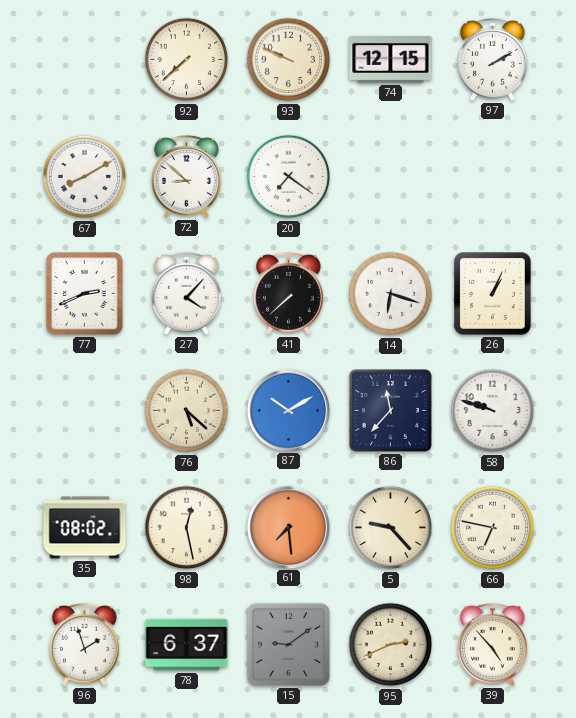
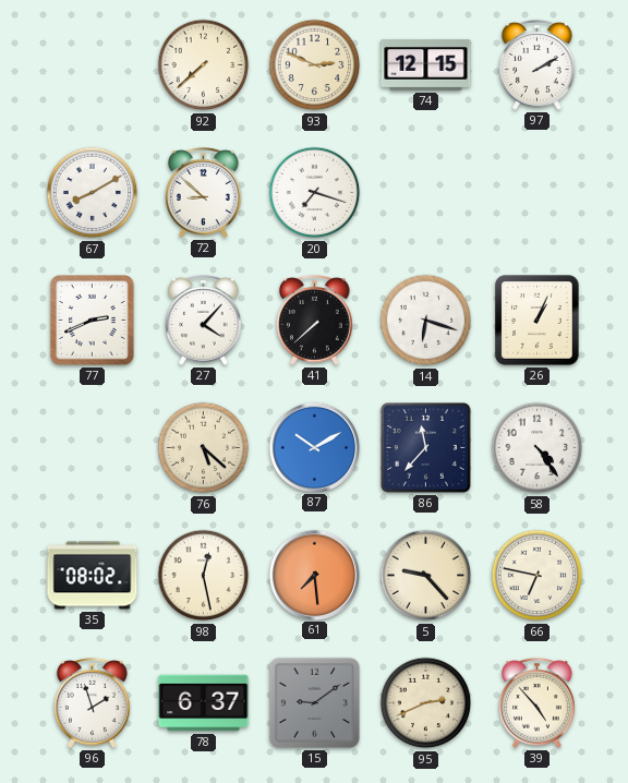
93: 9:49 -> 2:49 (315, 65)
20: 7:21 -> 7:18 (315, 193)
58: 9:48 -> 4:24 (538, 448)
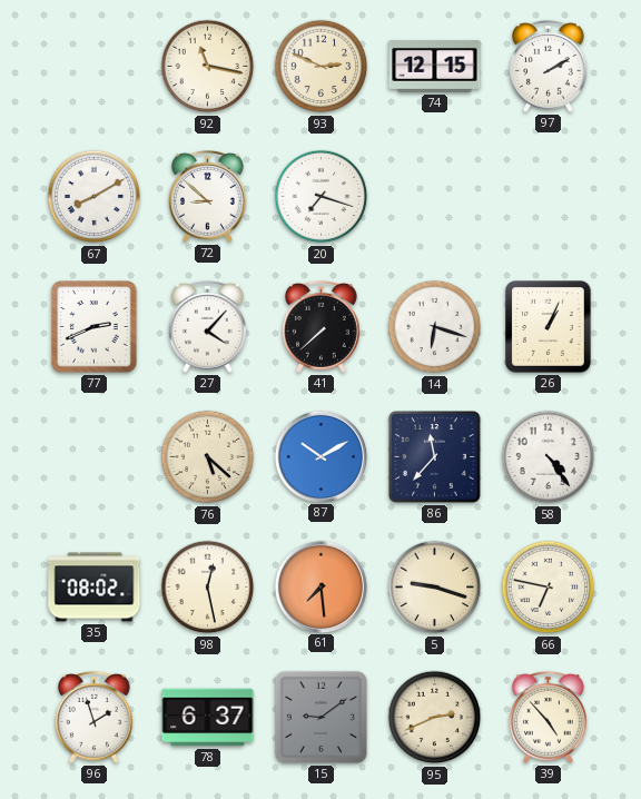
92: 7:38 -> 11:17 (208, 67)
5: 9:23 -> 9:18 (435, 588)
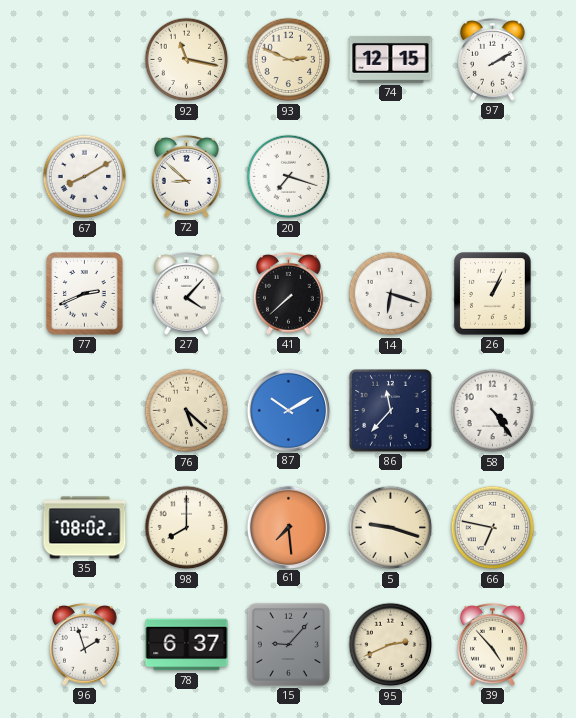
98: 12:28 -> 8:00 (187, 528)
15: 9:09 -> 9:07 (288, 644)
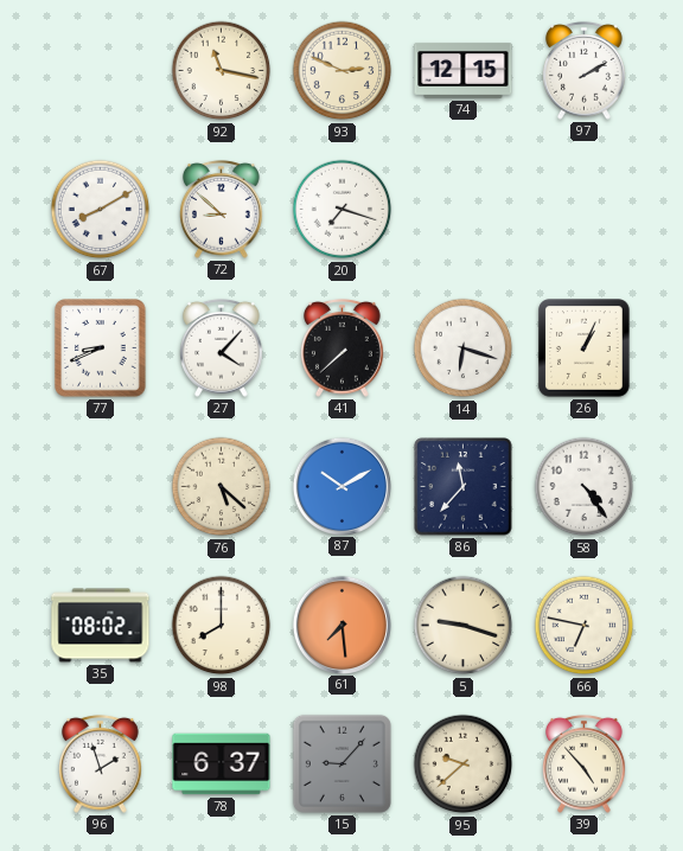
77: 2:41 -> 8:41 (101, 348)
95: 2:41 -> 9:38 (464, 764)
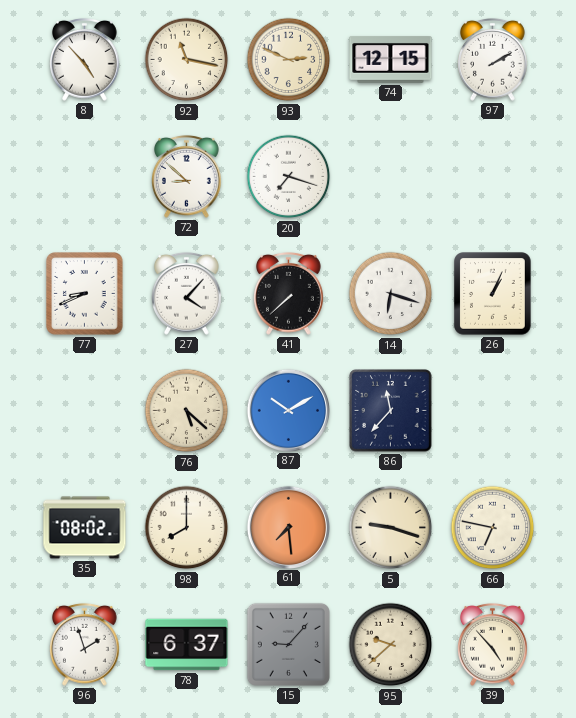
8: none -> 4:53 (85, 59)
67: 8:10 -> none (101, 210)
58: 4:24 -> none (585, 487)
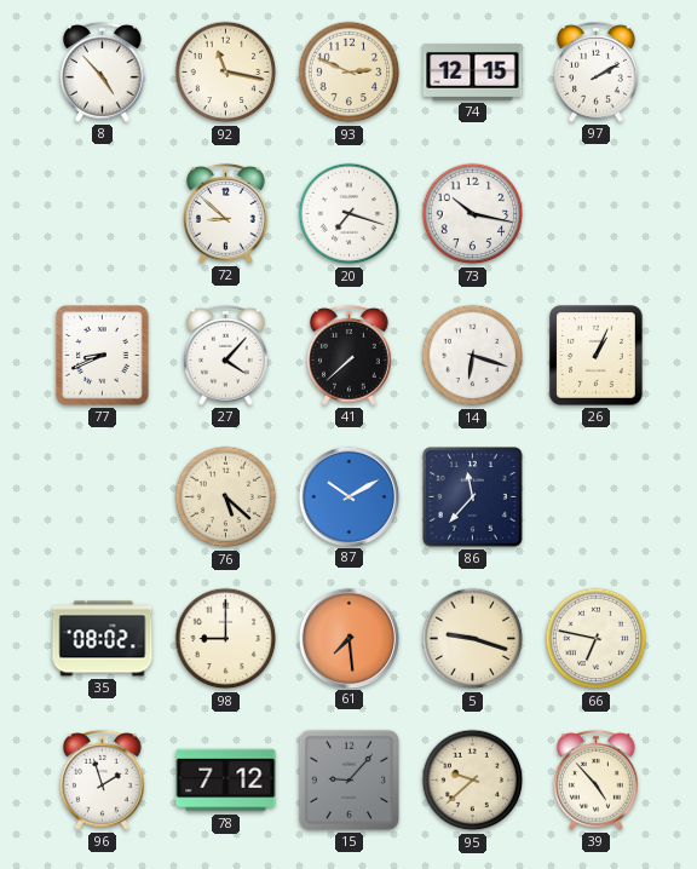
73: none -> 10:17 (473, 214)
98: 8:00 -> 9:00 (226, 639)
78: 6:37 -> 7:12 (226, 781)
